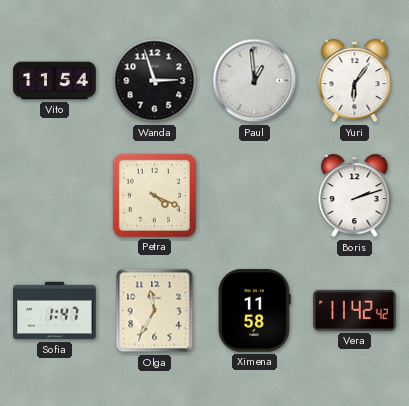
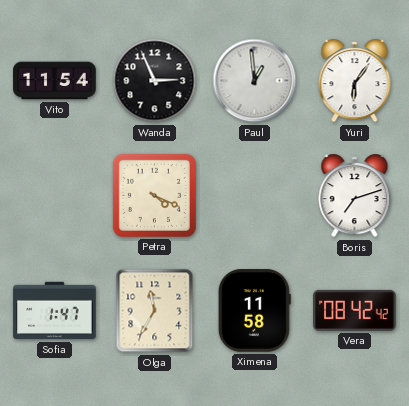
Wanda: 2:57 -> 2:56 (155, 81)
Boris: 2:12 -> 7:12 (355, 197)
Vera: 11:42 -> 08:42 (355, 310)
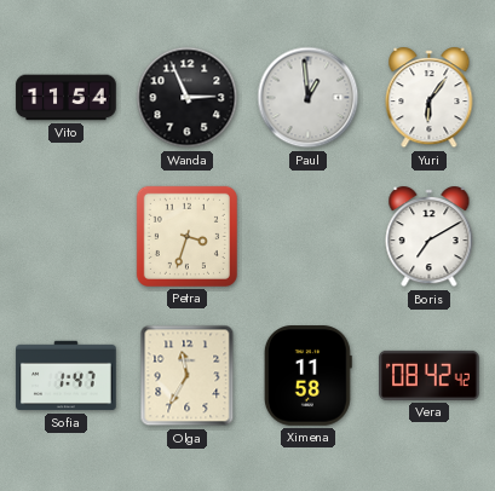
Petra: 4:19 -> 3:33 (186, 236)
Boris: 7:12 -> 7:10 (430, 238)
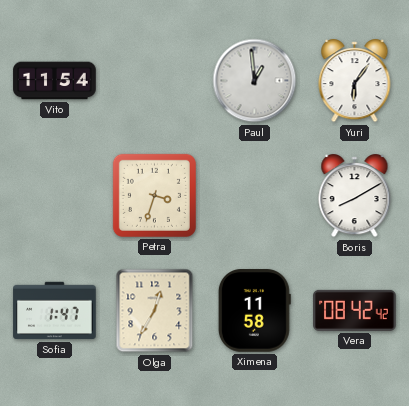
Wanda: 2:56 -> none (188, 98)
Boris: 7:10 -> 8:10 (355, 197)
Olga: 11:35 -> 12:35 (155, 311)
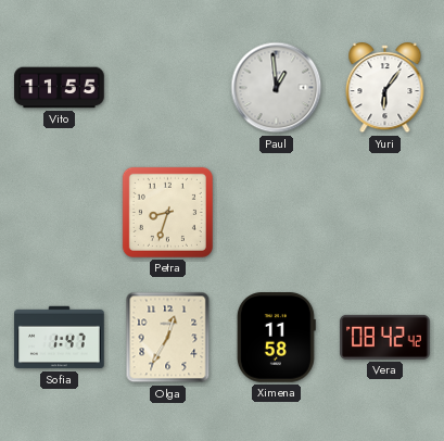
Vito: 11:54 -> 11:55 (60, 88)
Petra: 3:33 -> 8:33 (167, 212)
Boris: 8:10 -> none (355, 197)
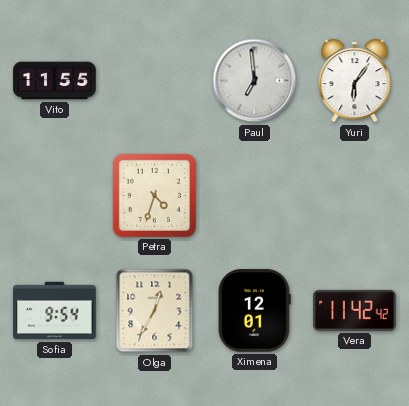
Paul: 12:59 -> 6:59 (255, 81)
Petra: 8:33 -> 4:33 (154, 195)
Sofia: 1:47 -> 9:54 (55, 311)
Ximena: 11:58 -> 12:01 (254, 311)
Vera: 08:42 -> 11:42 (355, 310)
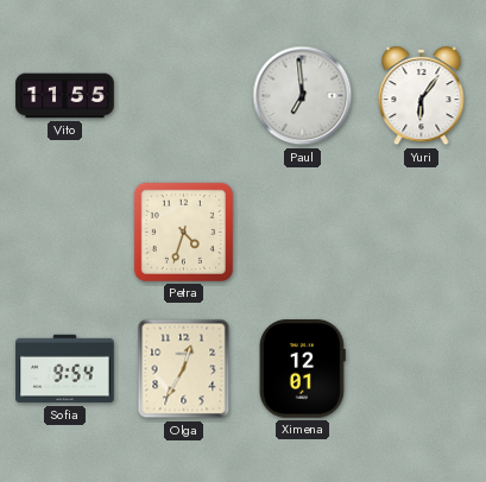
Vera: 11:42 -> none (355, 310)
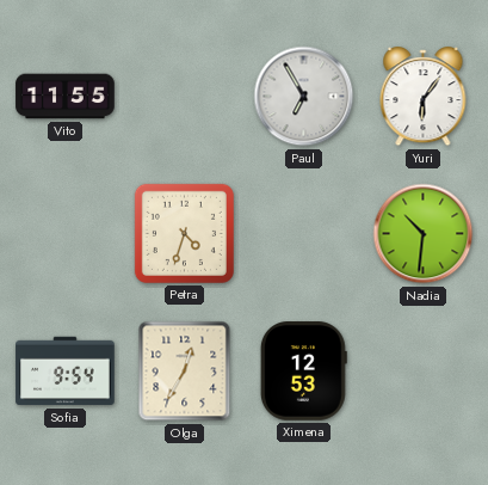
Paul: 6:59 -> 6:55 (304, 97)
Nadia: none -> 10:31 (424, 234)
Ximena: 12:01 -> 12:53 (303, 372)
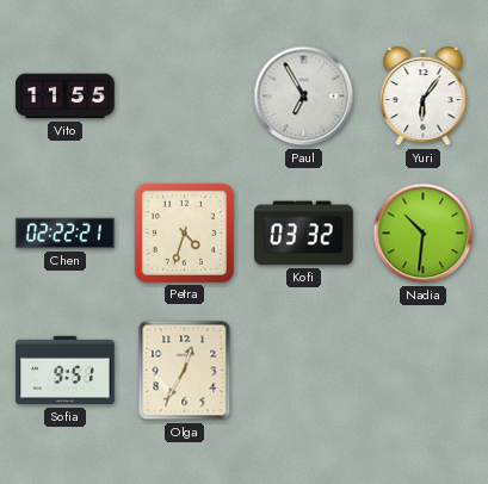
Chen: none -> 02:22 (66, 234)
Kofi: none -> 03:32 (304, 234)
Sofia: 9:54 -> 9:51 (66, 371)
Ximena: 12:53 -> none (303, 372)
